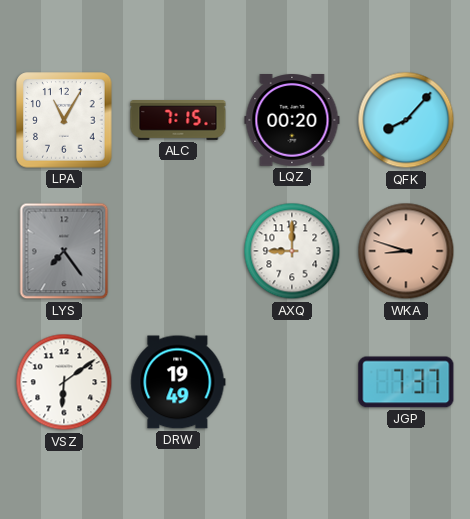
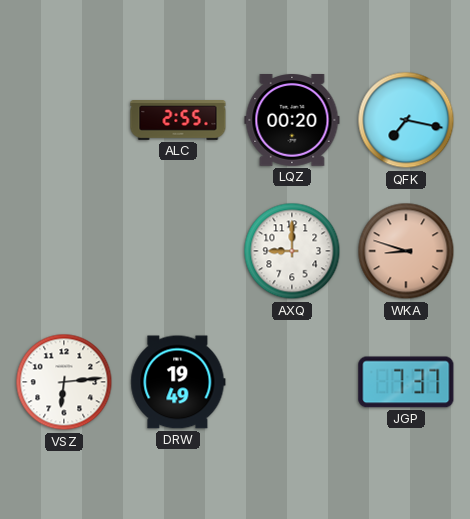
LPA: 11:05 -> none (64, 120)
ALC: 7:15 -> 2:55 (178, 121)
QFK: 8:07 -> 7:17 (406, 120)
LYS: 7:24 -> none (64, 251)
VSZ: 6:09 -> 6:14 (64, 382)
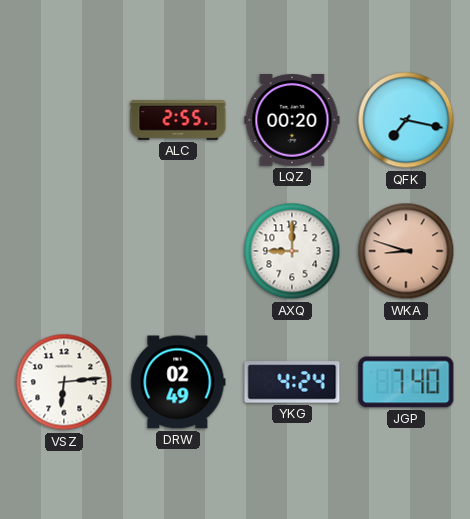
DRW: 19:49 -> 02:49 (178, 382)
YKG: none -> 4:24 (292, 382)
JGP: 7:37 -> 7:40 (406, 382)
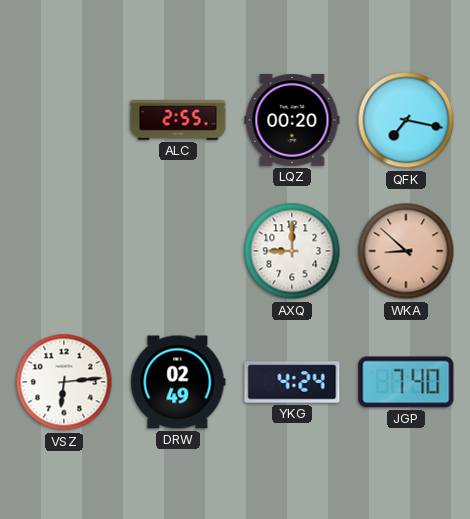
WKA: 8:48 -> 8:52 (406, 251)
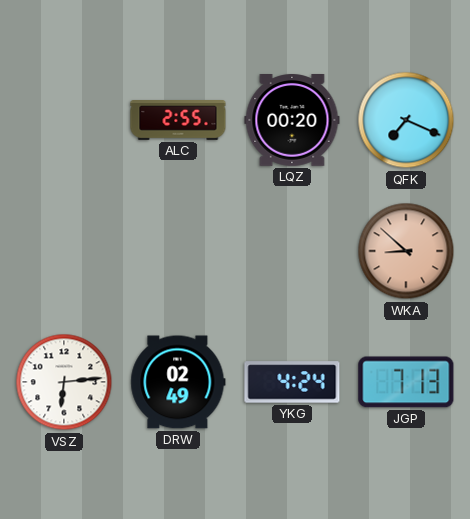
QFK: 7:17 -> 7:19 (406, 120)
AXQ: 9:00 -> none (292, 251)
JGP: 7:40 -> 7:13 (406, 382)
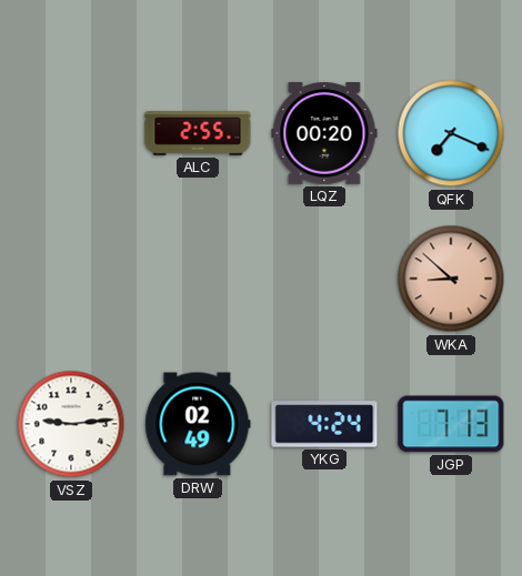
VSZ: 6:14 -> 9:14 (71, 424)
